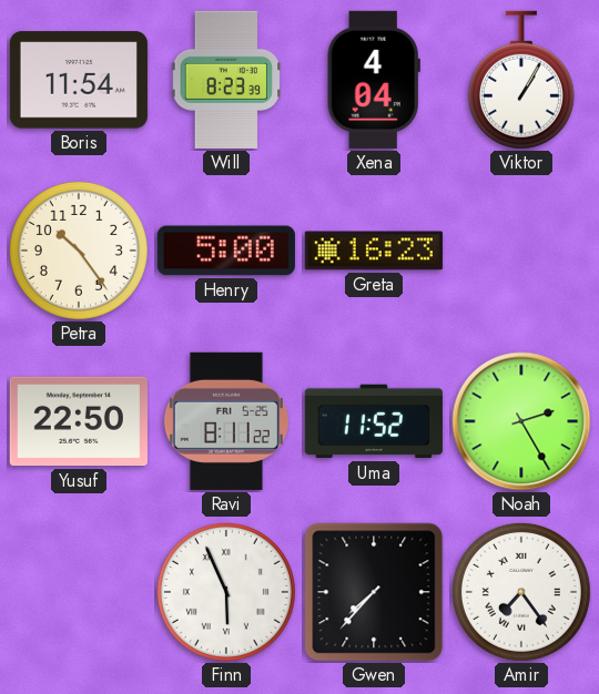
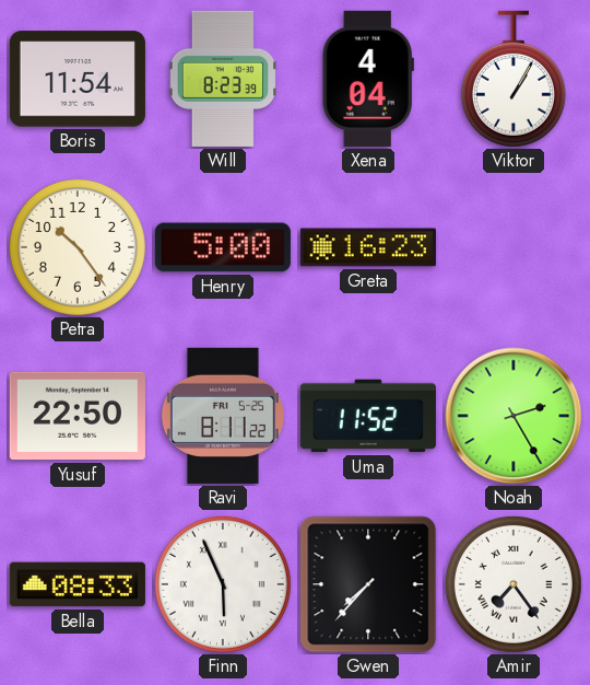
Bella: none -> 08:33 (78, 584)
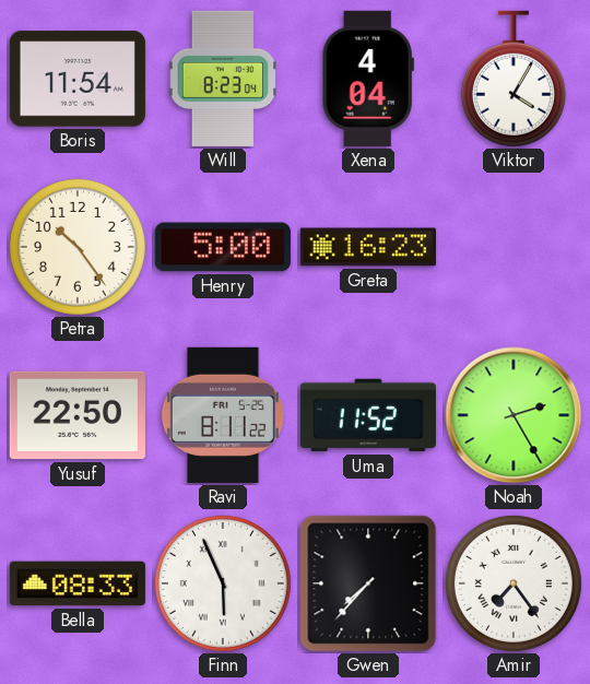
Will: 8:23:39 -> 8:23:04 (223, 79)
Viktor: 1:05 -> 4:05 (514, 79)
